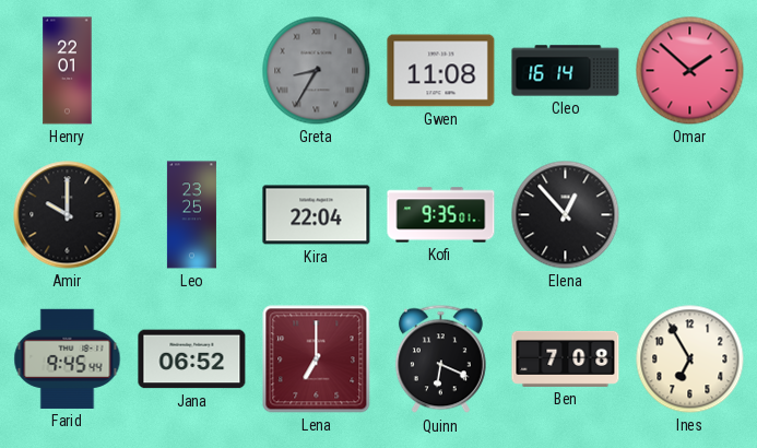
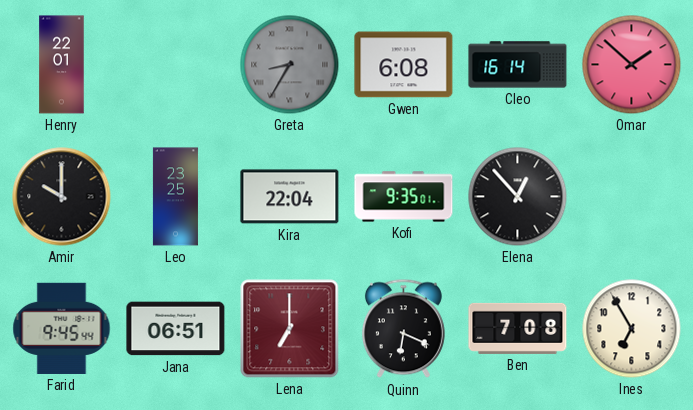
Gwen: 11:08 -> 6:08 (404, 65)
Jana: 06:52 -> 06:51 (176, 329)
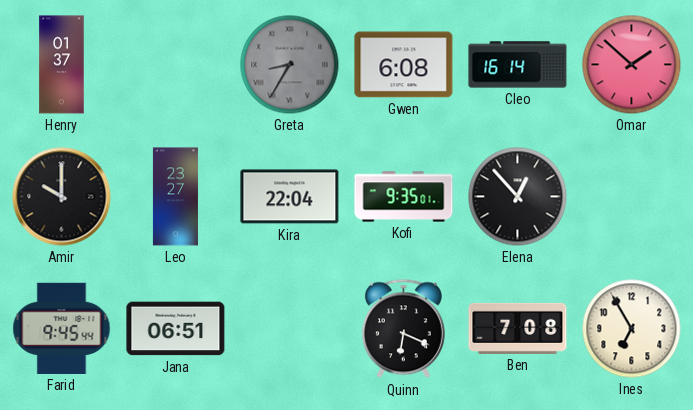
Henry: 22:01 -> 01:37 (62, 65)
Leo: 23:25 -> 23:27 (175, 197)
Lena: 7:00 -> none (290, 329)
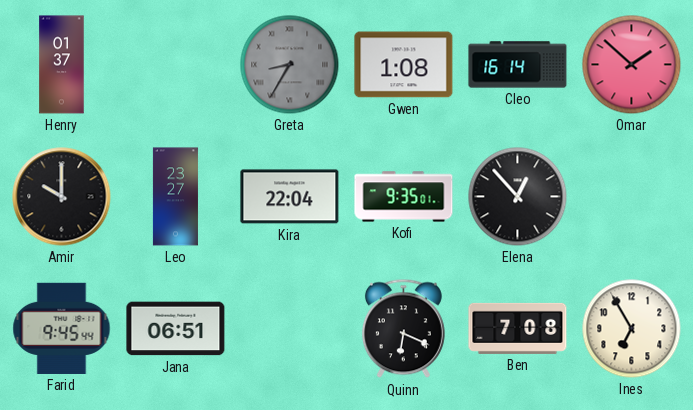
Gwen: 6:08 -> 1:08 (404, 65)
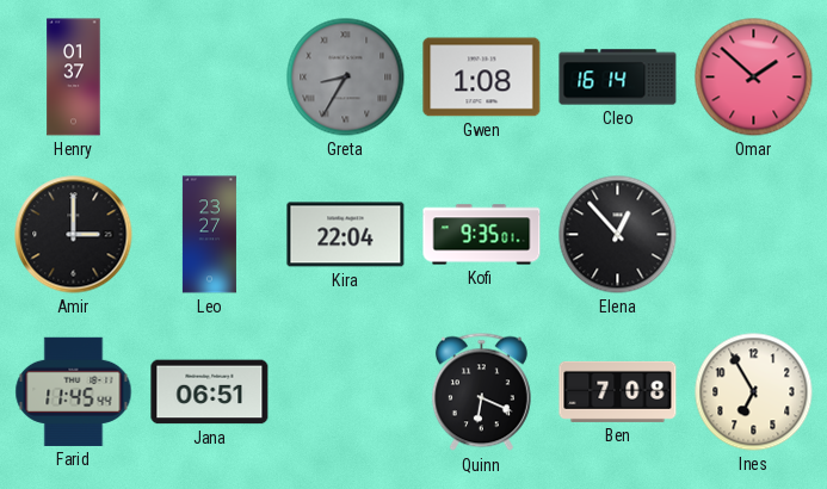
Amir: 10:00 -> 3:00 (74, 235)
Farid: 9:45 -> 11:45 (74, 391)
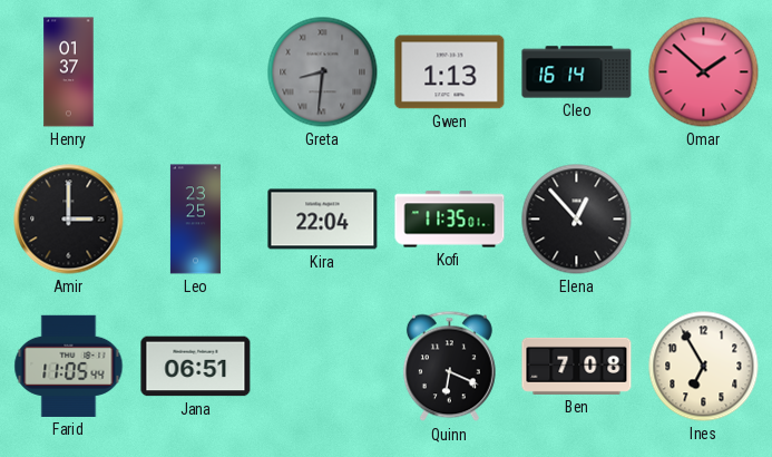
Greta: 8:35 -> 8:31 (323, 72)
Gwen: 1:08 -> 1:13 (450, 72)
Leo: 23:27 -> 23:25 (195, 220)
Kofi: 9:35 -> 11:35 (450, 220)
Farid: 11:45 -> 11:05 (69, 366)
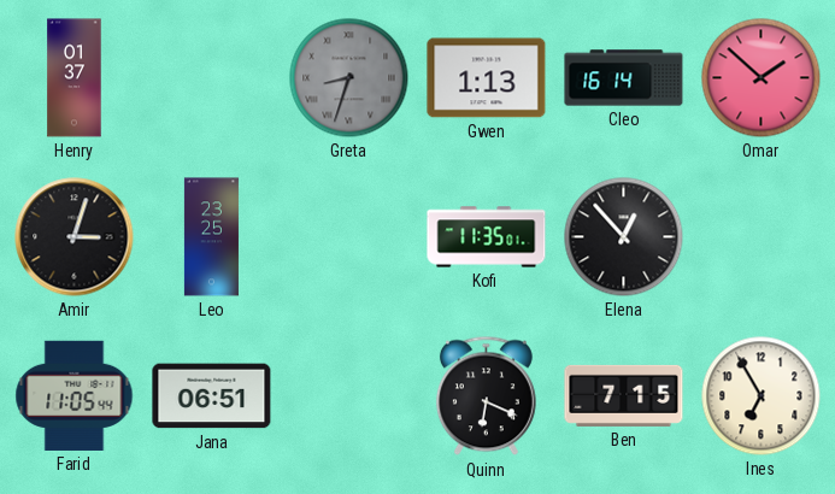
Greta: 8:31 -> 8:33 (349, 78)
Amir: 3:00 -> 3:03 (75, 237)
Kira: 22:04 -> none (323, 220)
Ben: 7:08 -> 7:15 (624, 395)
